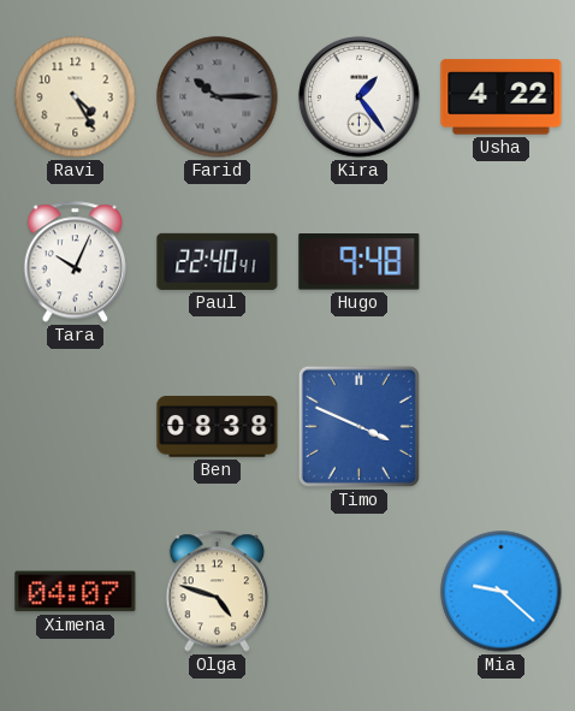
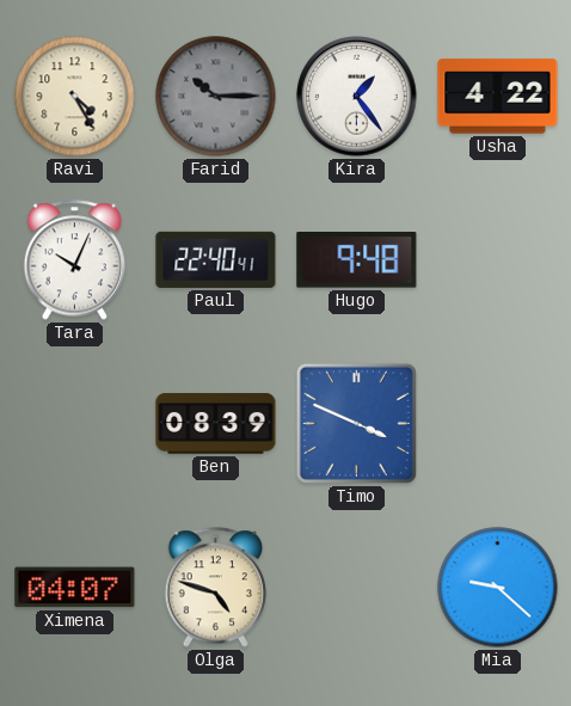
Ben: 08:38 -> 08:39 (216, 424)
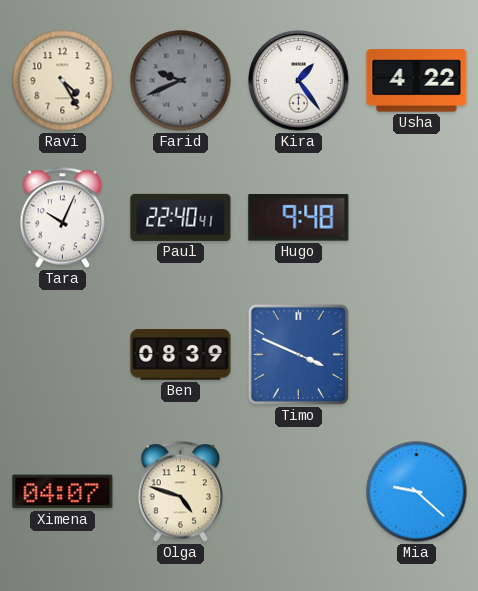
Farid: 10:15 -> 9:41 (181, 81)
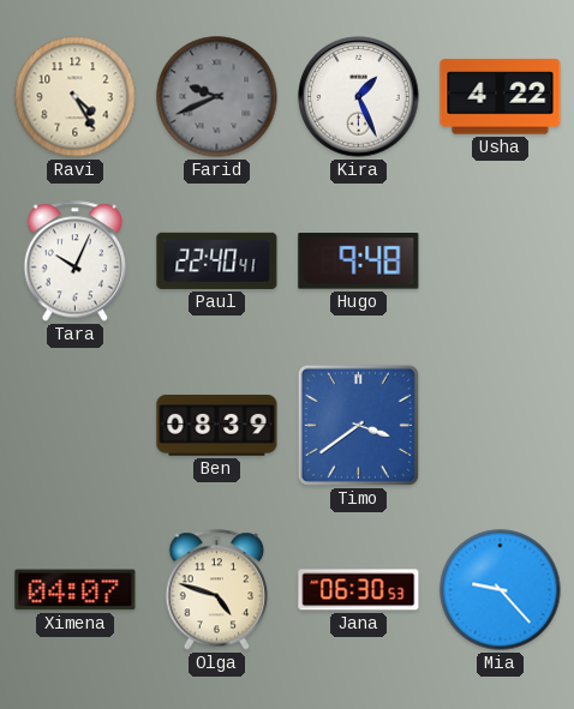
Kira: 1:24 -> 1:26 (359, 97)
Timo: 3:49 -> 3:39 (358, 425)
Jana: none -> 06:30 (359, 590)
Mia: 9:22 -> 9:23 (501, 590)
